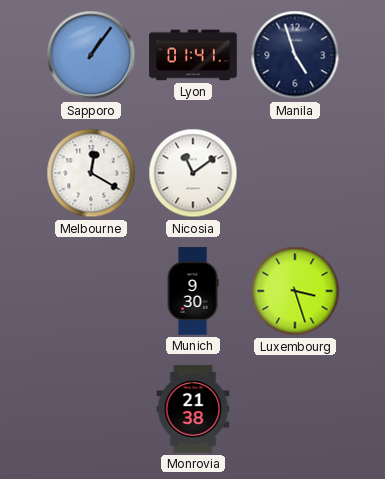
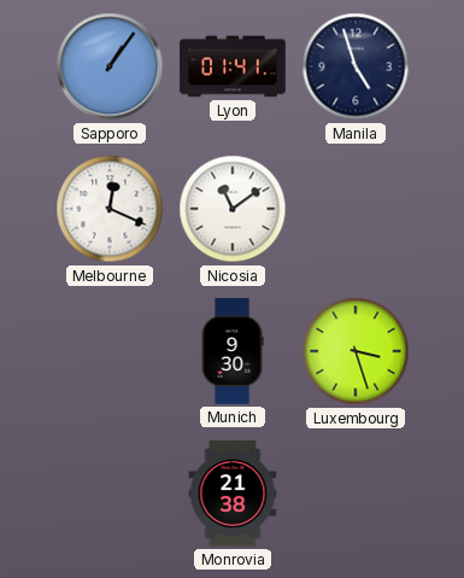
Melbourne: 12:20 -> 12:19 (110, 209)
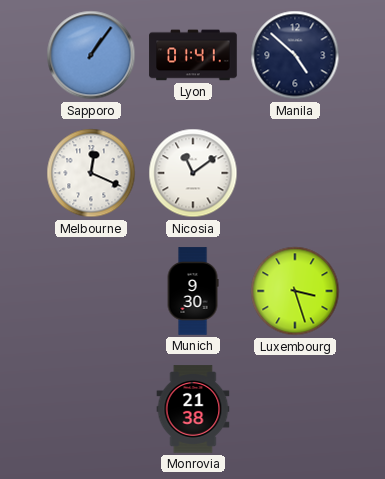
Manila: 4:57 -> 4:52 (295, 55)
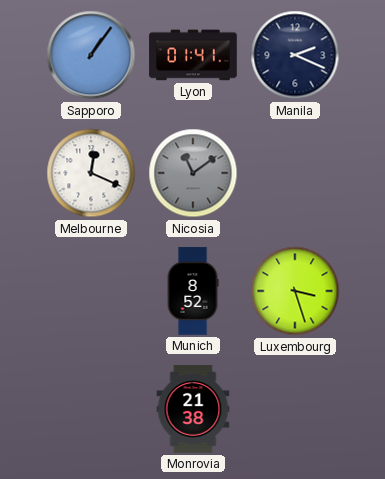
Manila: 4:52 -> 2:19 (295, 55)
Nicosia dial: white -> grey (193, 173)
Munich: 9:30 -> 8:52 (193, 291)
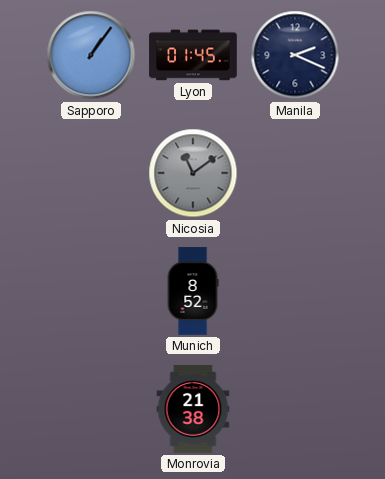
Lyon: 01:41 -> 01:45 (193, 55)
Melbourne: 12:19 -> none (91, 173)
Luxembourg: 3:27 -> none (295, 291)
